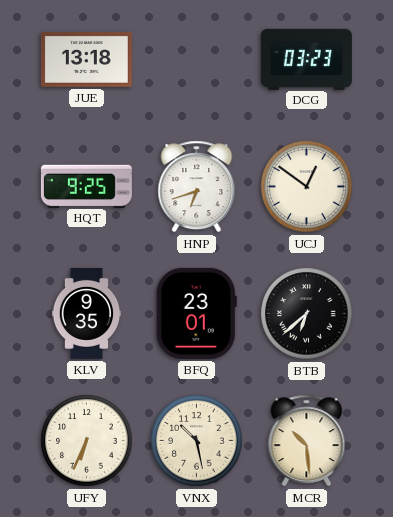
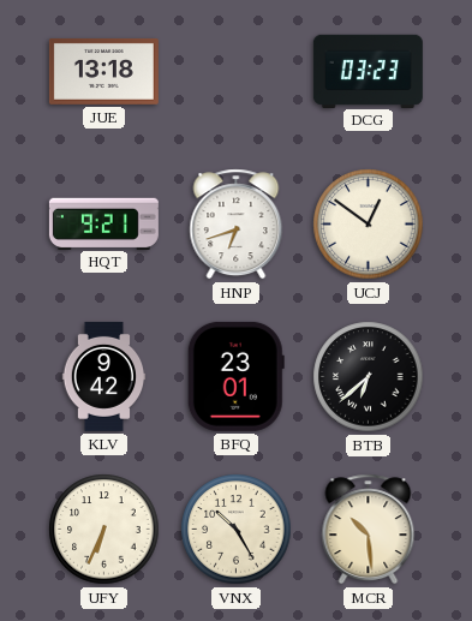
HQT: 9:25 -> 9:21 (103, 223)
KLV: 9:35 -> 9:42 (104, 376)
VNX: 10:28 -> 10:25 (237, 530)
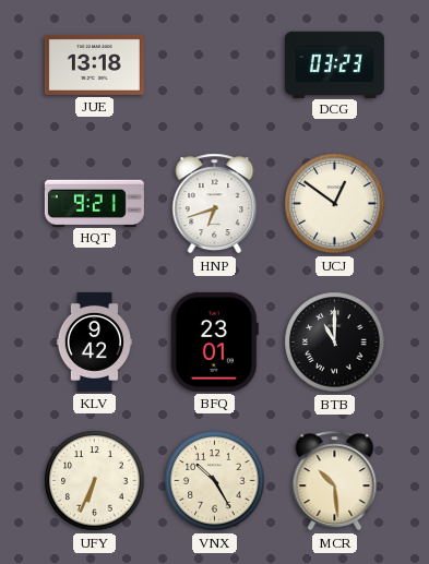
BTB: 6:38 -> 11:00 (335, 343)
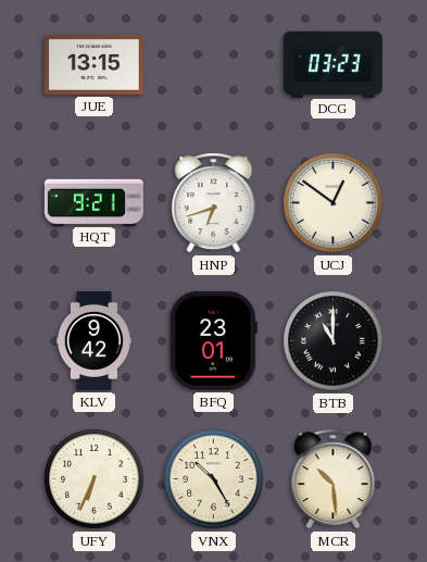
JUE: 13:18 -> 13:15 (93, 64)
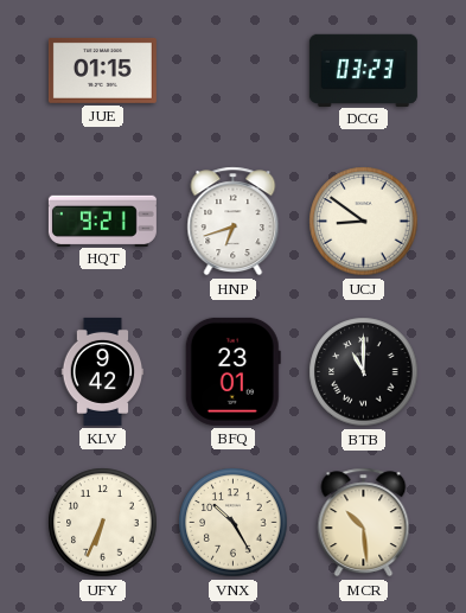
JUE: 13:15 -> 01:15 (102, 70)
UCJ: 12:51 -> 8:51 (364, 222)
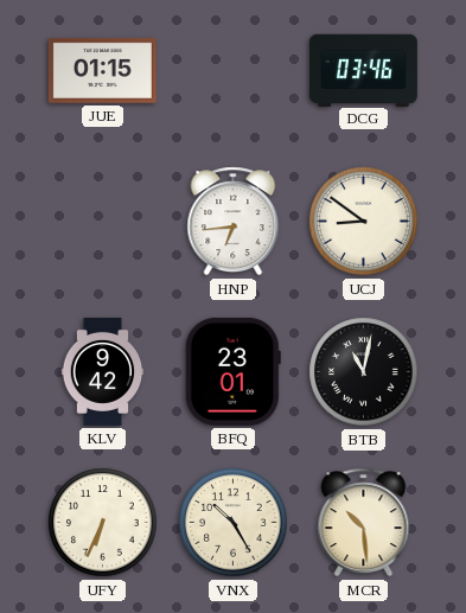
DCG: 03:23 -> 03:46 (363, 70)
HQT: 9:21 -> none (102, 221)
HNP: 6:42 -> 6:44 (234, 222)
BTB: 11:00 -> 11:02 (364, 372)
